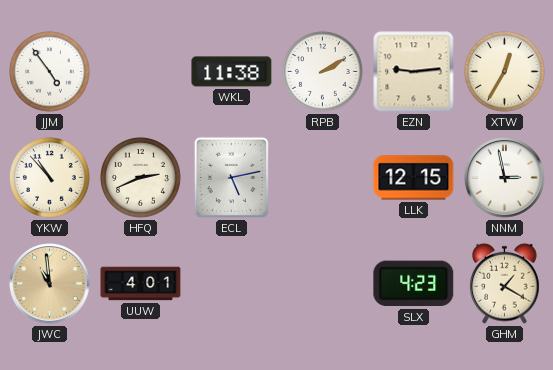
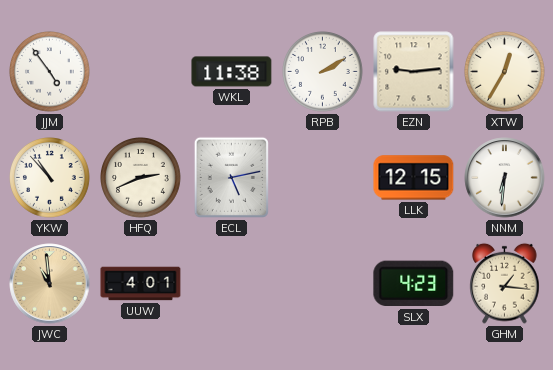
NNM: 2:58 -> 6:31 (505, 178)
GHM: 1:20 -> 1:16 (505, 283)
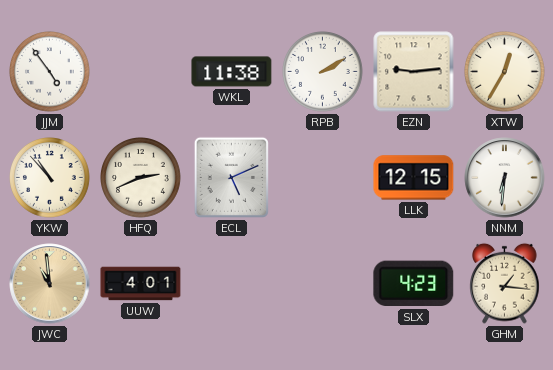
ECL: 5:13 -> 5:11 (231, 177)
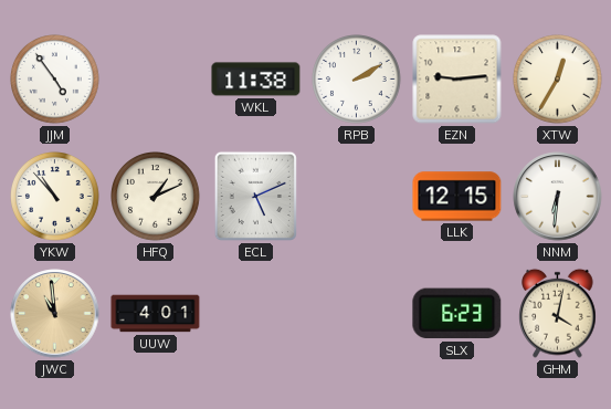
HFQ: 2:41 -> 1:11 (156, 197)
SLX: 4:23 -> 6:23 (457, 314)
GHM: 1:16 -> 4:02 (558, 313)
